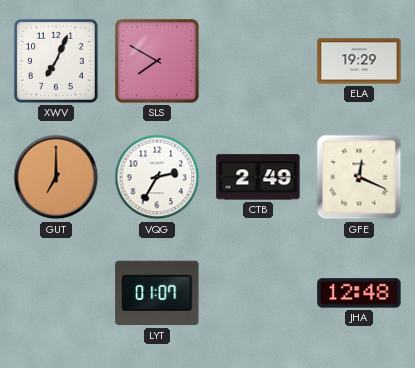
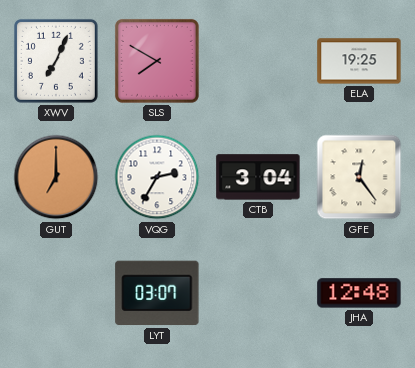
ELA: 19:29 -> 19:25 (359, 61)
CTB: 2:49 -> 3:04 (258, 177)
GFE: 12:19 -> 12:24 (359, 177)
LYT: 01:07 -> 03:07 (157, 293)
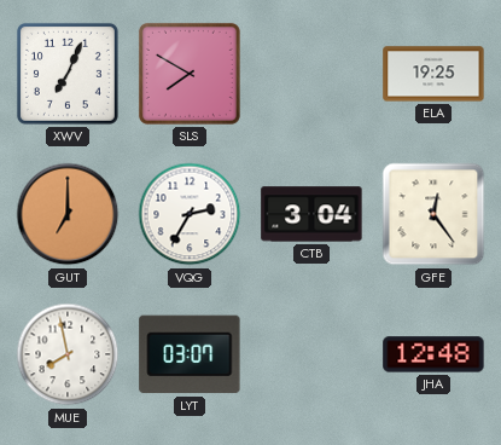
MUE: none -> 7:58 (68, 354)
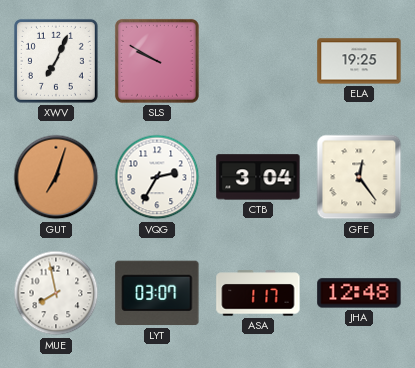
SLS: 7:50 -> 9:50 (157, 61)
GUT: 7:00 -> 7:03 (56, 177)
ASA: none -> 1:17 (258, 293)
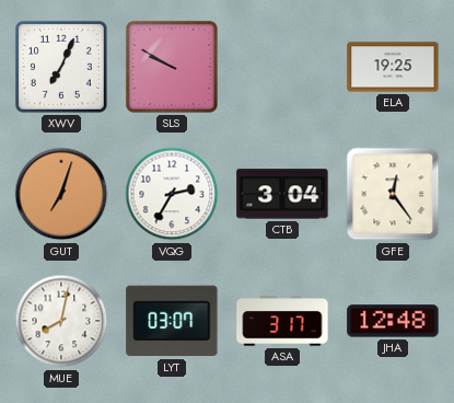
MUE: 7:58 -> 8:02 (61, 321)
ASA: 1:17 -> 3:17 (282, 321)
